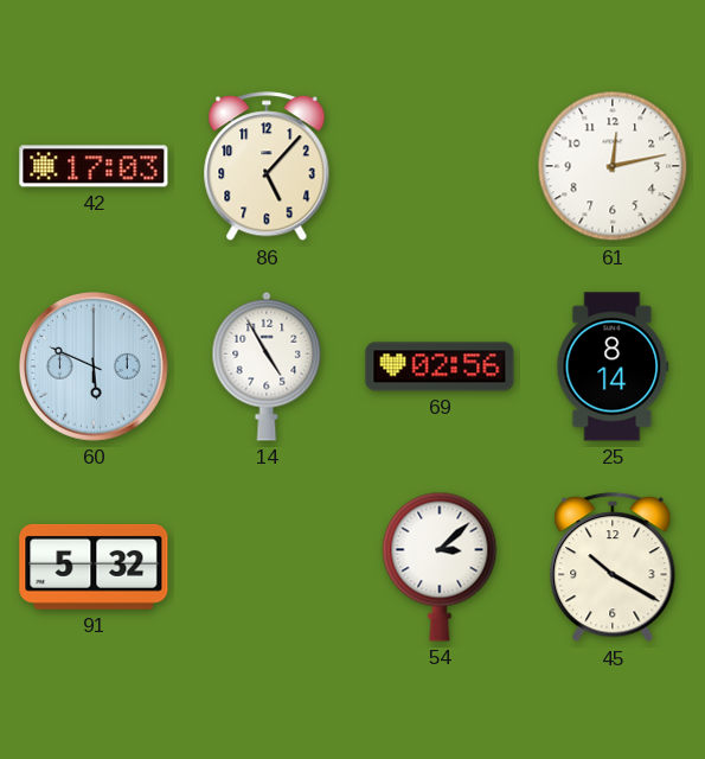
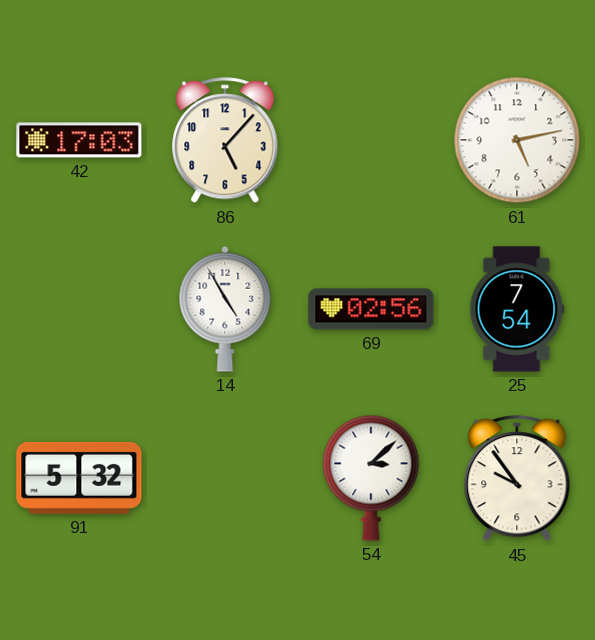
61: 12:13 -> 5:13 (517, 140)
60: 5:49 -> none (95, 368)
25: 8:14 -> 7:54 (517, 309)
45: 10:20 -> 9:54 (517, 479)
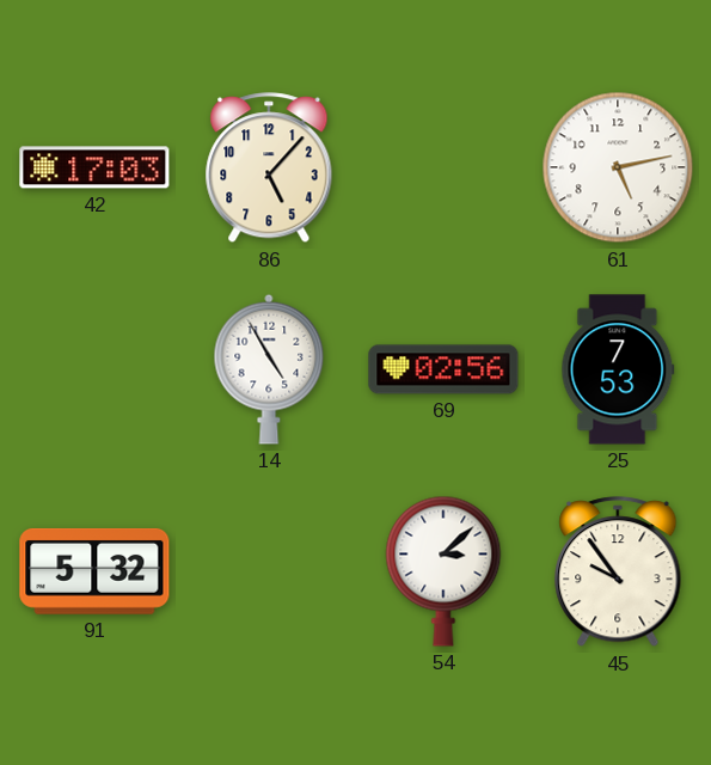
25: 7:54 -> 7:53 (618, 369)
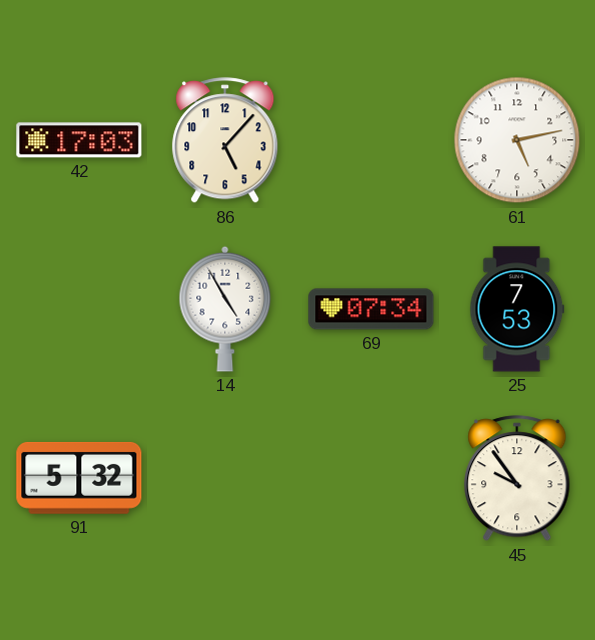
69: 02:56 -> 07:34 (371, 309)
54: 3:08 -> none (443, 571)
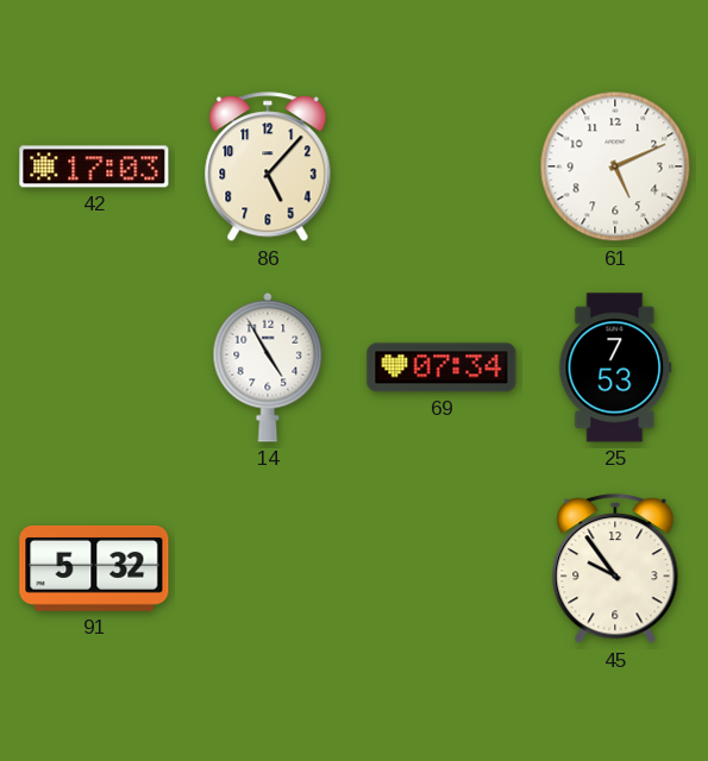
61: 5:13 -> 5:11 (615, 166)
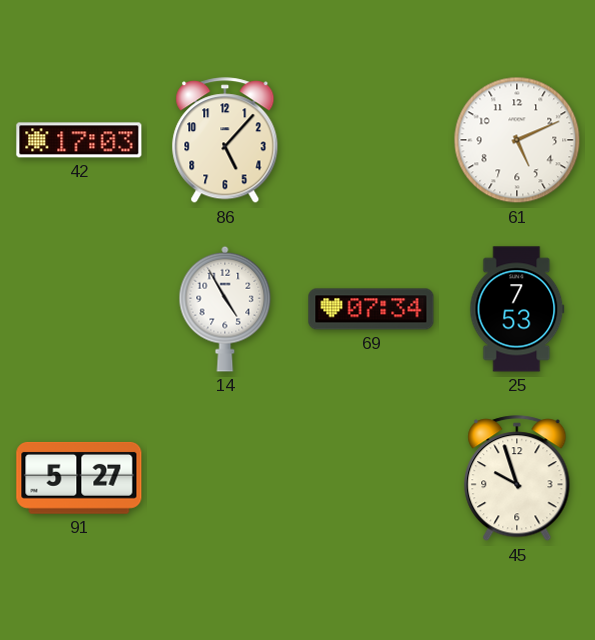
91: 5:32 -> 5:27 (79, 478)
45: 9:54 -> 9:57 (517, 479)
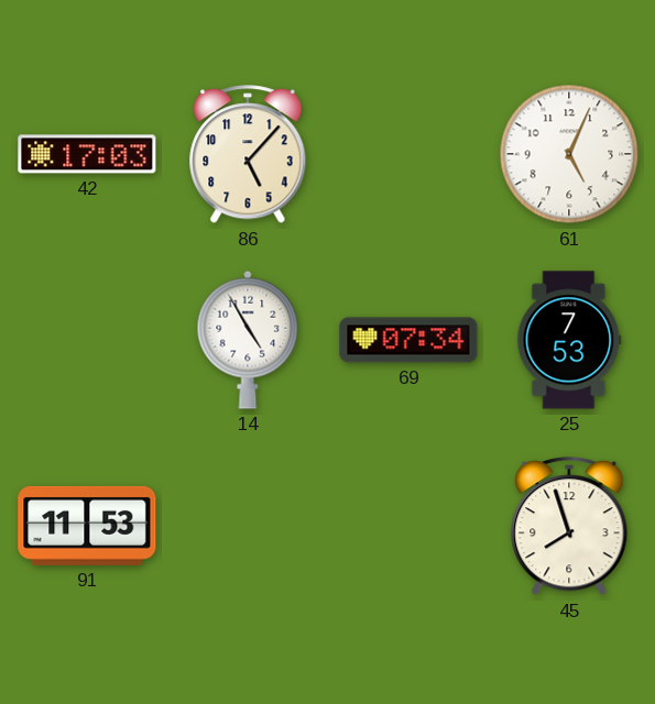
61: 5:11 -> 5:04 (569, 154)
91: 5:27 -> 11:53 (87, 526)
45: 9:57 -> 7:57 (569, 527)
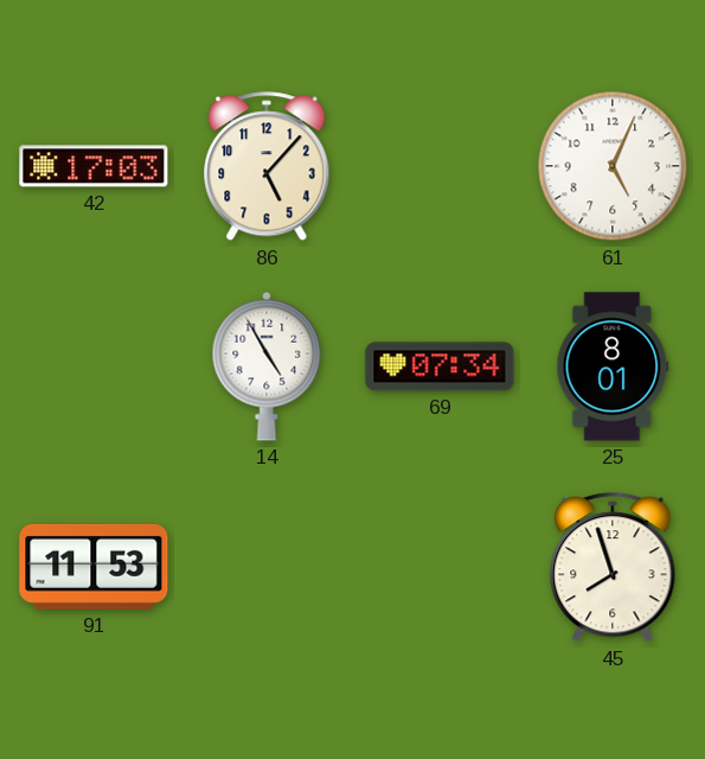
25: 7:53 -> 8:01 (613, 366)
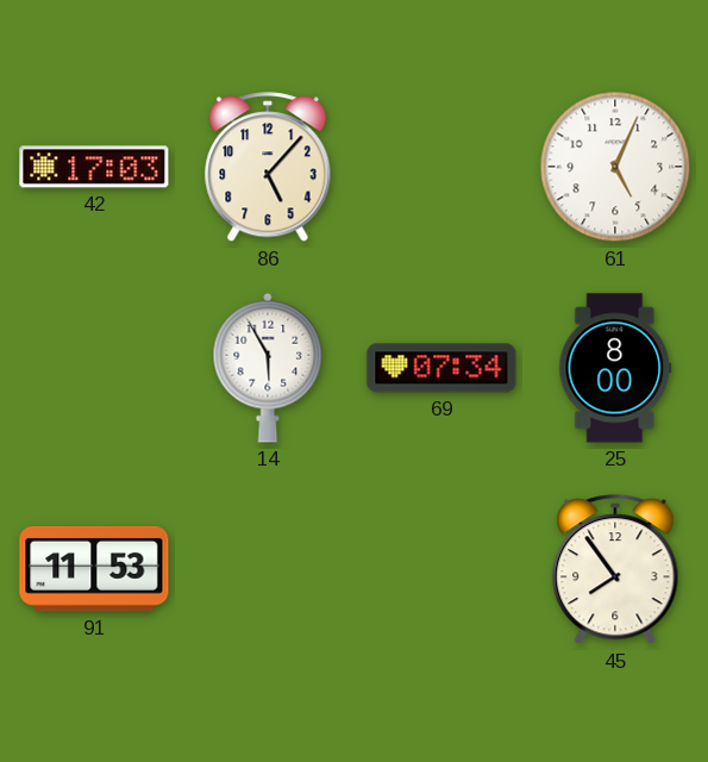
14: 4:55 -> 5:55 (268, 368)
25: 8:01 -> 8:00 (615, 368)
45: 7:57 -> 7:54 (615, 570)
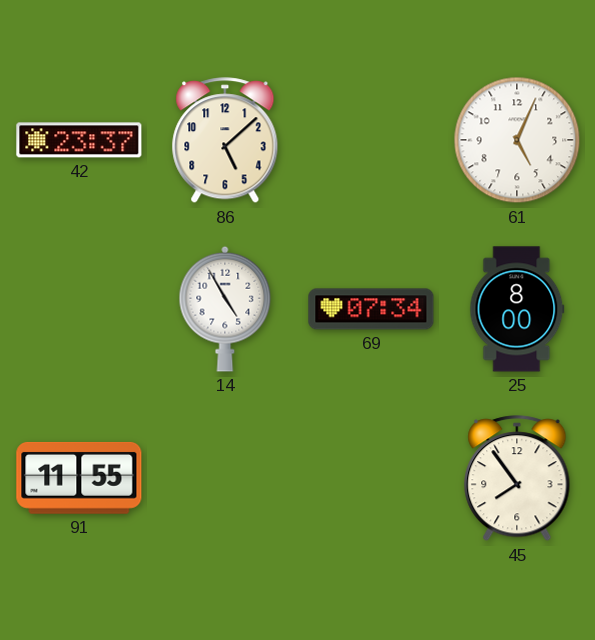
42: 17:03 -> 23:37 (79, 140)
86: 5:07 -> 5:08 (225, 141)
14: 5:55 -> 4:55 (225, 309)
91: 11:53 -> 11:55 (79, 478)
